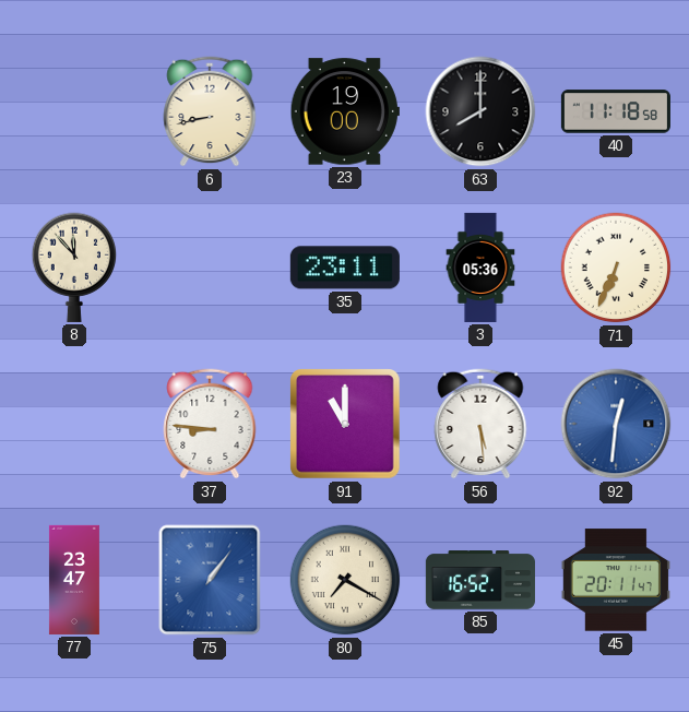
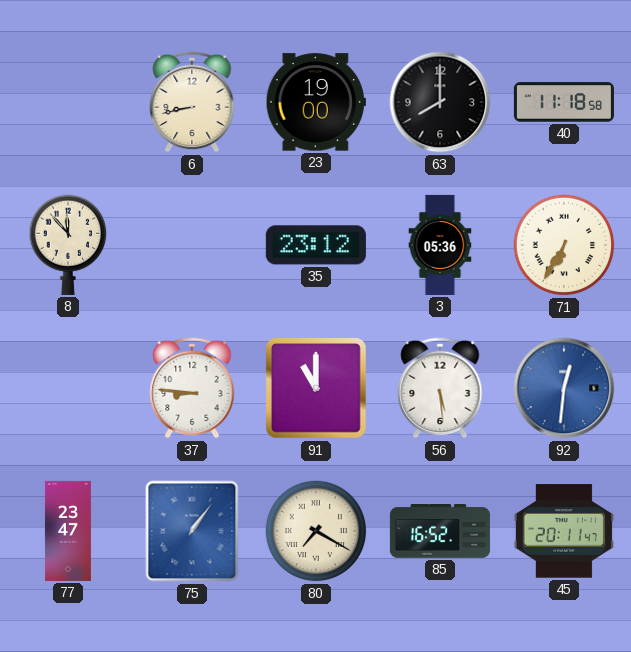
35: 23:11 -> 23:12 (316, 245)
71: 6:34 -> 6:35 (564, 245)
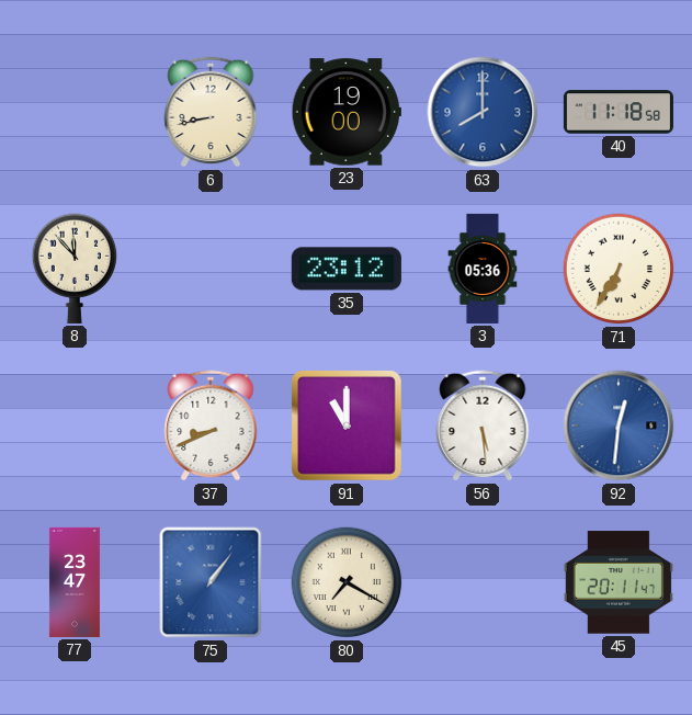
63 dial: black -> blue (483, 112)
37: 8:46 -> 8:41 (211, 425)
85: 16:52 -> none (440, 532)
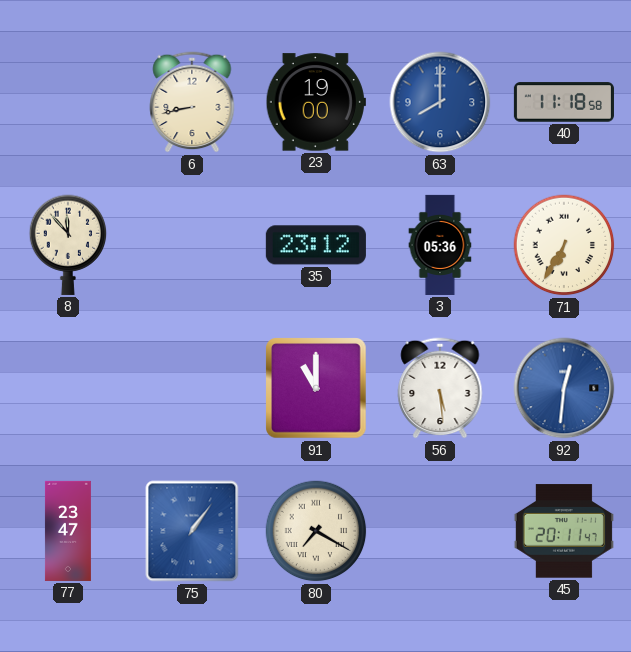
37: 8:41 -> none (211, 425)
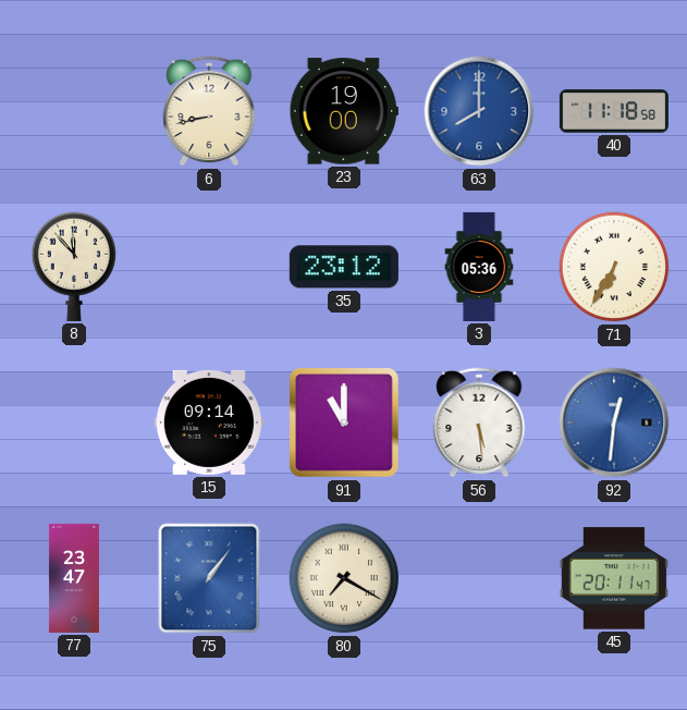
15: none -> 09:14 (209, 423)
